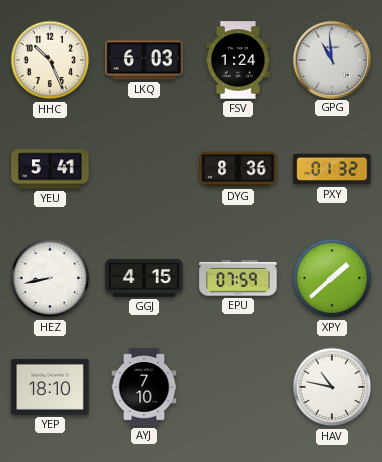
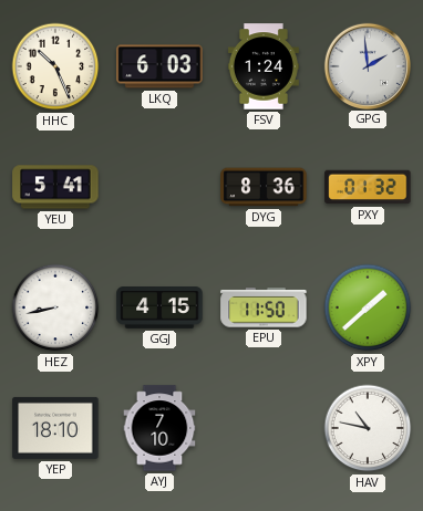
GPG: 10:59 -> 1:59 (367, 65)
EPU: 07:59 -> 11:50 (264, 307)
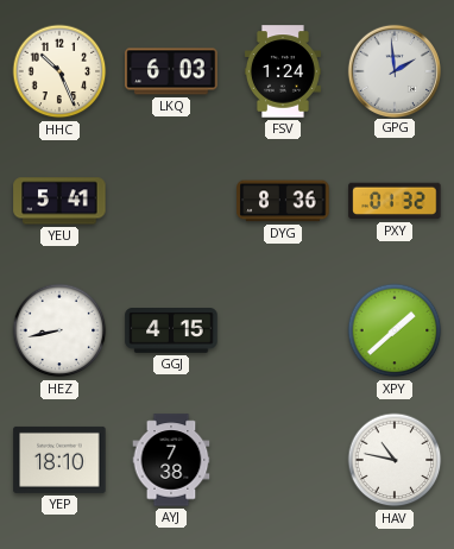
EPU: 11:50 -> none (264, 307)
AYJ: 7:10 -> 7:38 (171, 460)
